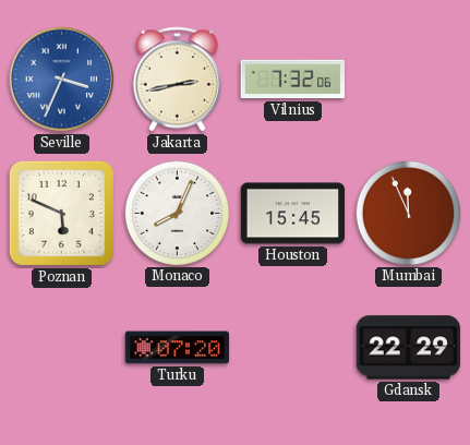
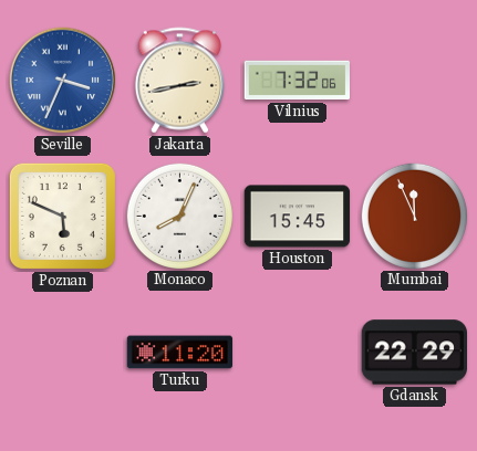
Turku: 07:20 -> 11:20 (180, 353)
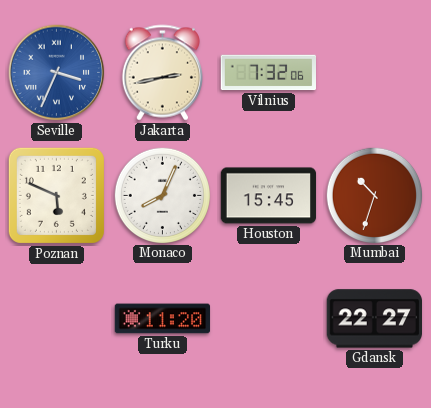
Mumbai: 11:56 -> 10:33 (374, 195)
Gdansk: 22:29 -> 22:27 (374, 319)
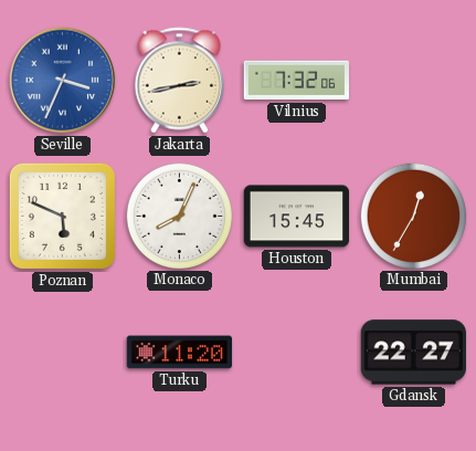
Mumbai: 10:33 -> 12:35 (413, 216)
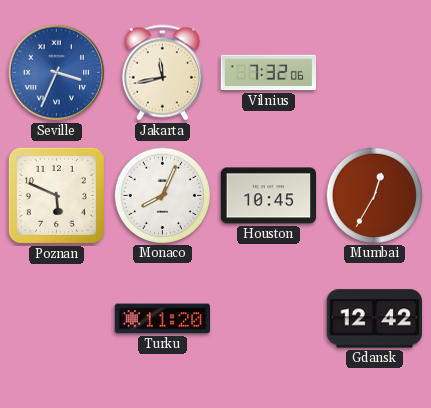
Jakarta: 2:43 -> 11:43 (162, 73)
Houston: 15:45 -> 10:45 (269, 196)
Gdansk: 22:27 -> 12:42 (374, 319)
